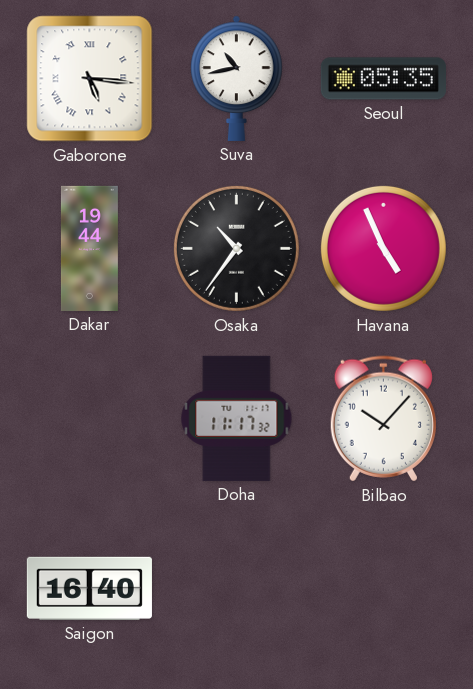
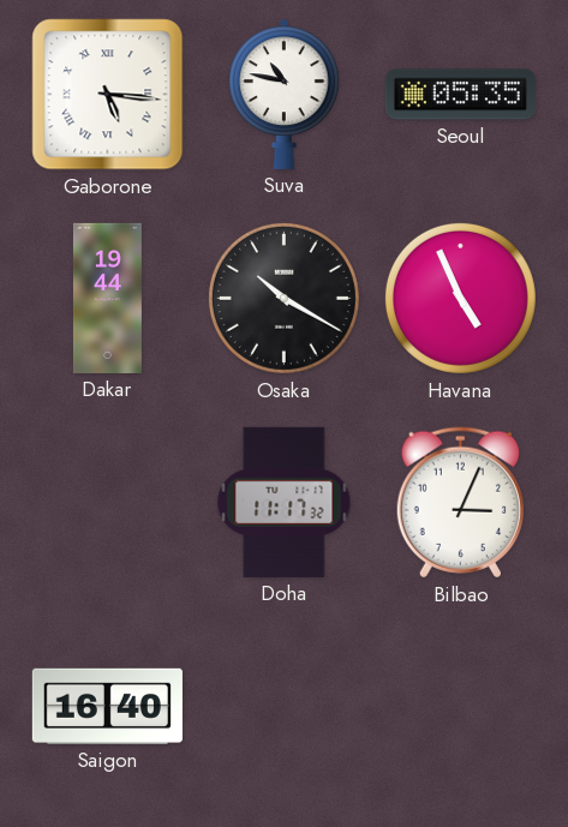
Suva: 10:43 -> 10:47 (285, 94)
Osaka: 10:36 -> 10:20 (283, 298)
Bilbao: 10:07 -> 3:04 (460, 503)
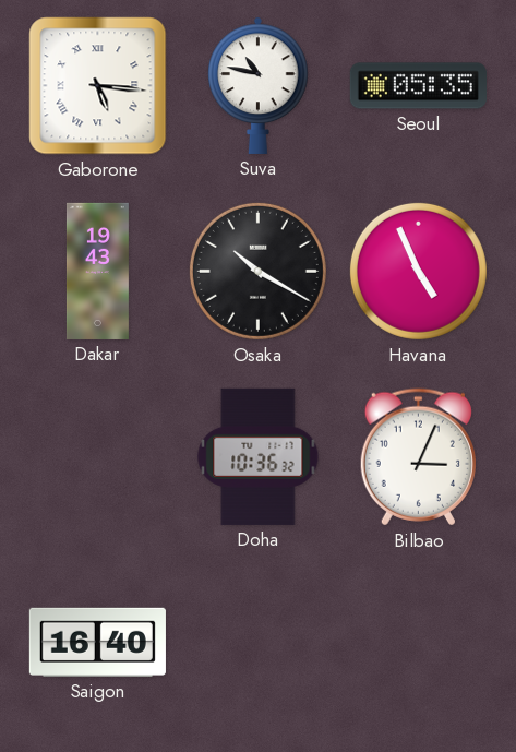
Dakar: 19:44 -> 19:43 (97, 271)
Doha: 11:17 -> 10:36 (259, 456)
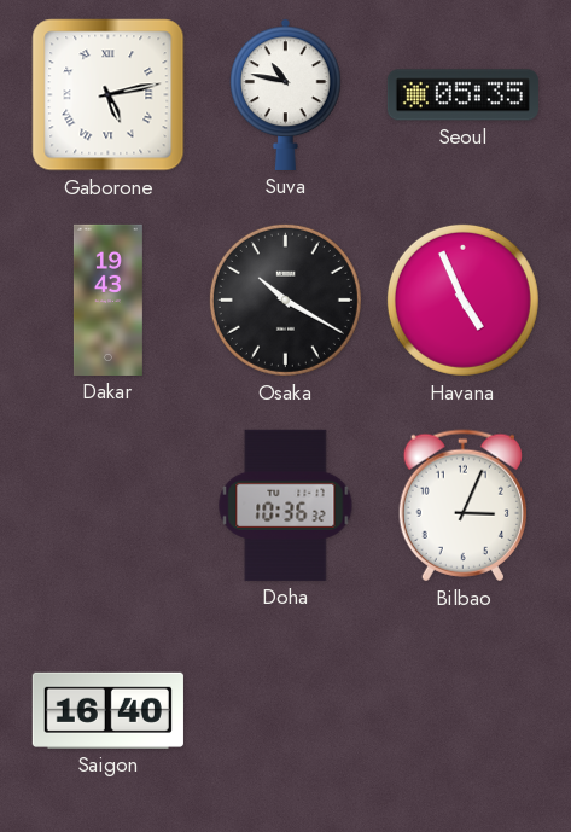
Gaborone: 5:16 -> 5:13 (109, 95)
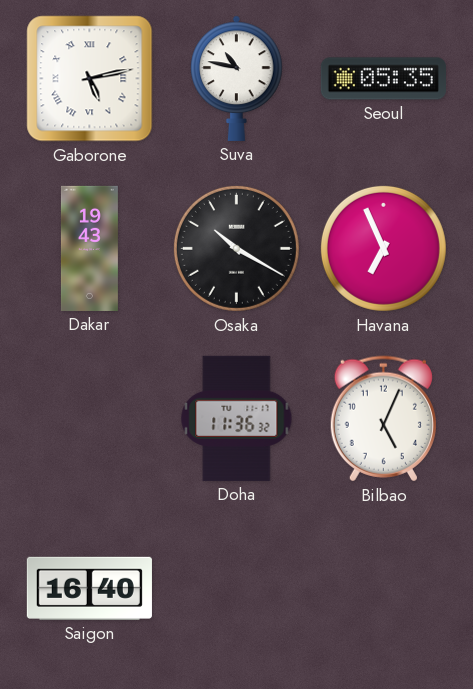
Havana: 4:56 -> 6:56 (383, 248)
Doha: 10:36 -> 11:36 (237, 418)
Bilbao: 3:04 -> 5:04 (383, 419)
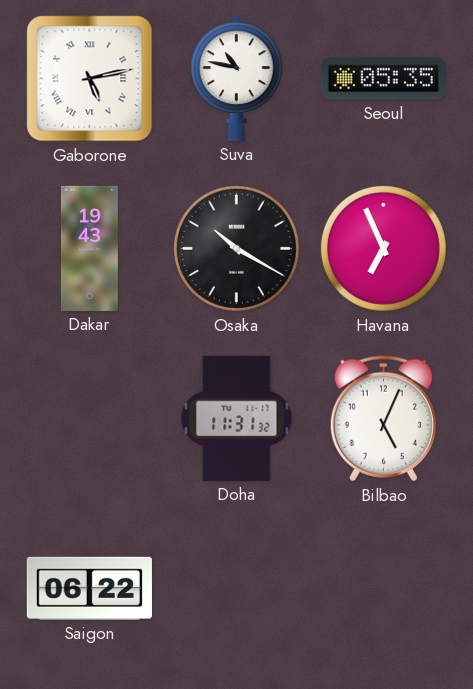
Doha: 11:36 -> 11:31 (237, 418)
Saigon: 16:40 -> 06:22 (89, 588)
